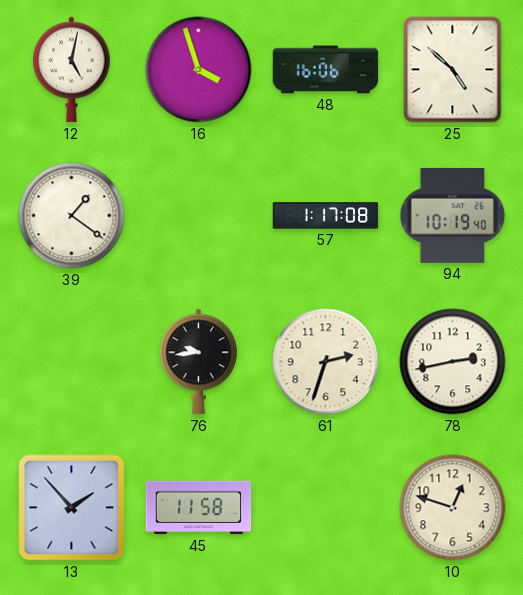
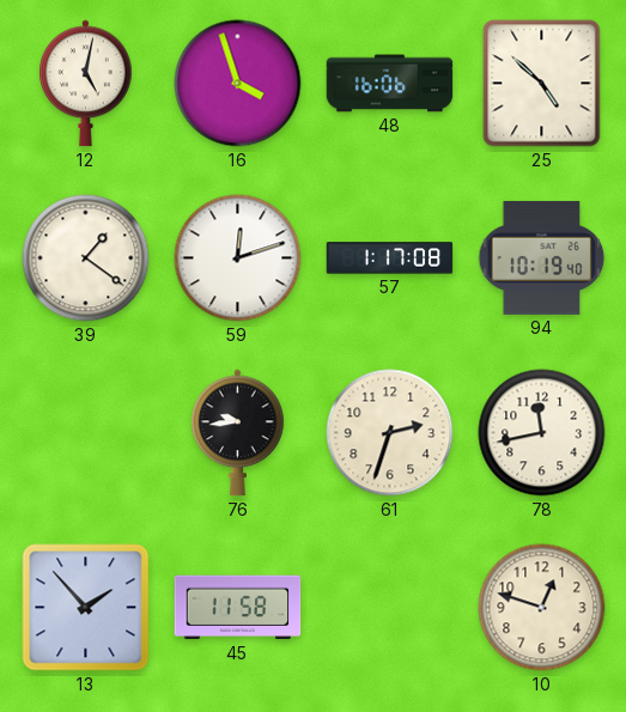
59: none -> 12:12 (238, 258)
78: 2:43 -> 11:43 (542, 433)
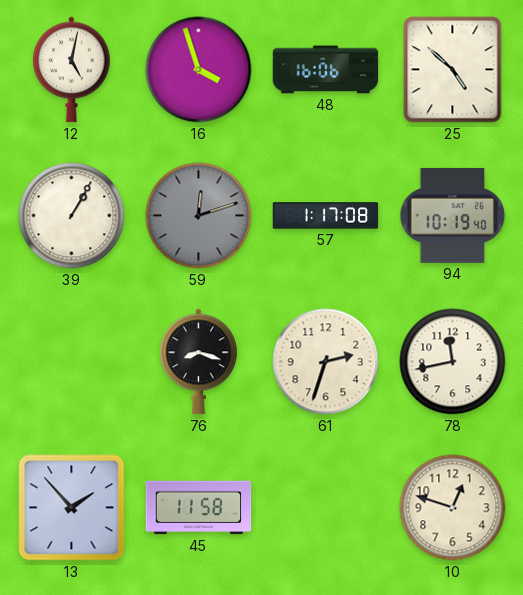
39: 1:21 -> 1:05 (72, 216)
59 dial: white -> grey (199, 216)
76: 9:44 -> 8:18 (199, 362)
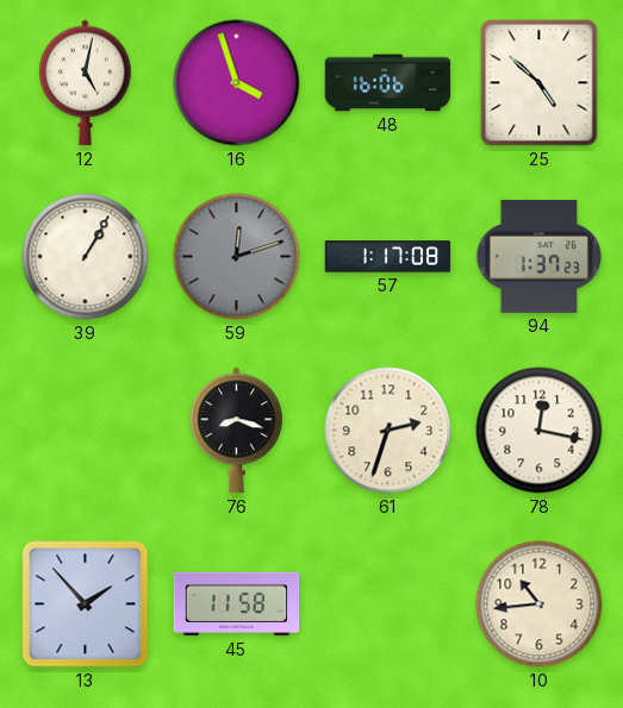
94: 10:19 -> 1:37 (540, 256)
78: 11:43 -> 12:17 (540, 431)
10: 12:48 -> 10:44 (540, 604)
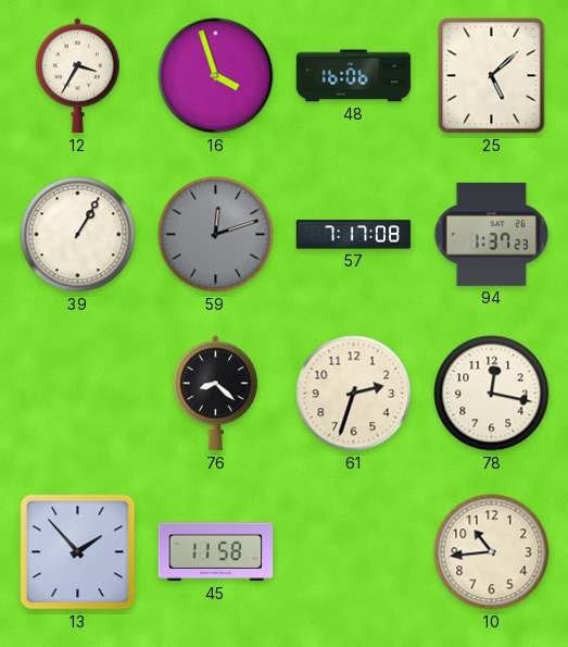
12: 5:02 -> 3:35 (78, 76)
25: 4:52 -> 5:08 (492, 76)
57: 1:17 -> 7:17 (354, 235)
76: 8:18 -> 8:22 (216, 394)
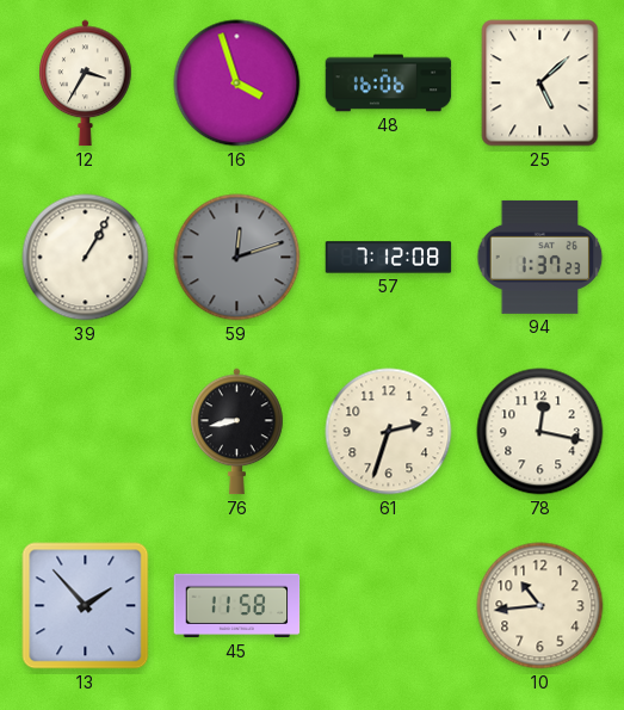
57: 7:17 -> 7:12 (389, 258)
76: 8:22 -> 8:43 (237, 432)
